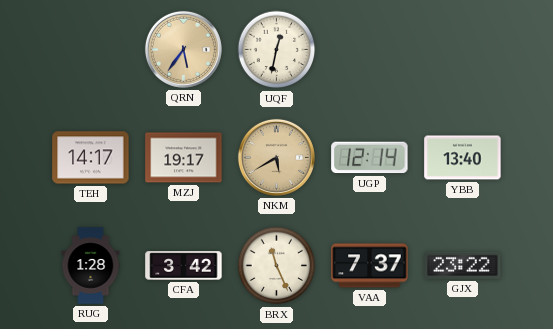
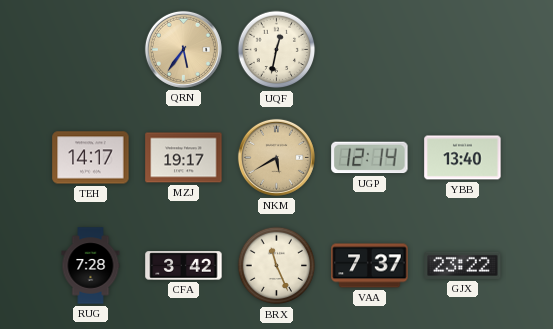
RUG: 1:28 -> 7:28 (91, 266)
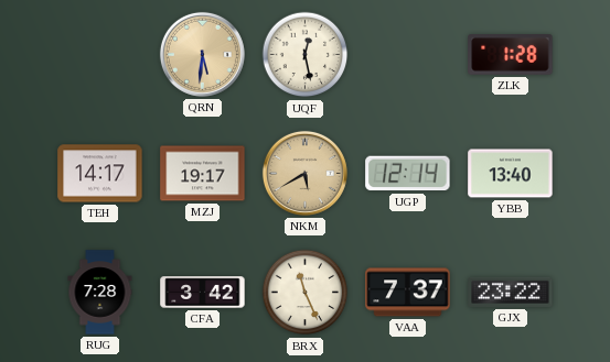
QRN: 5:36 -> 5:31 (202, 54)
UQF: 12:32 -> 12:28 (306, 55)
ZLK: none -> 1:28 (511, 55)
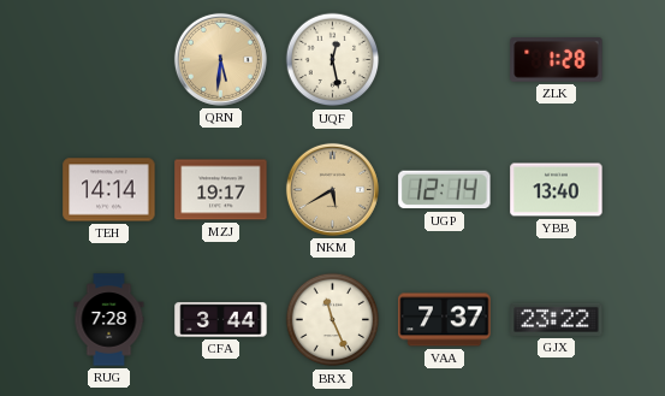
TEH: 14:17 -> 14:14 (109, 190)
CFA: 3:42 -> 3:44 (221, 320)
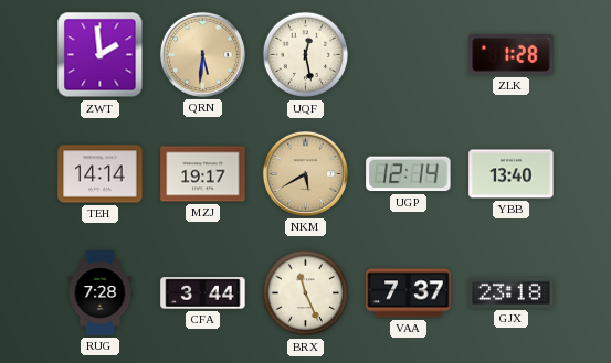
ZWT: none -> 1:59 (101, 55)
GJX: 23:22 -> 23:18 (512, 292)
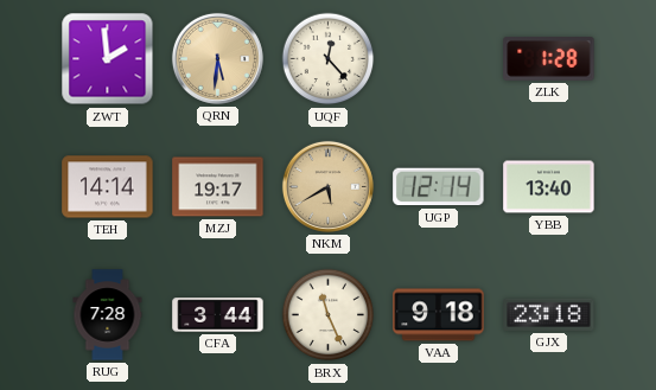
UQF: 12:28 -> 12:23 (329, 59)
VAA: 7:37 -> 9:18 (439, 315)
